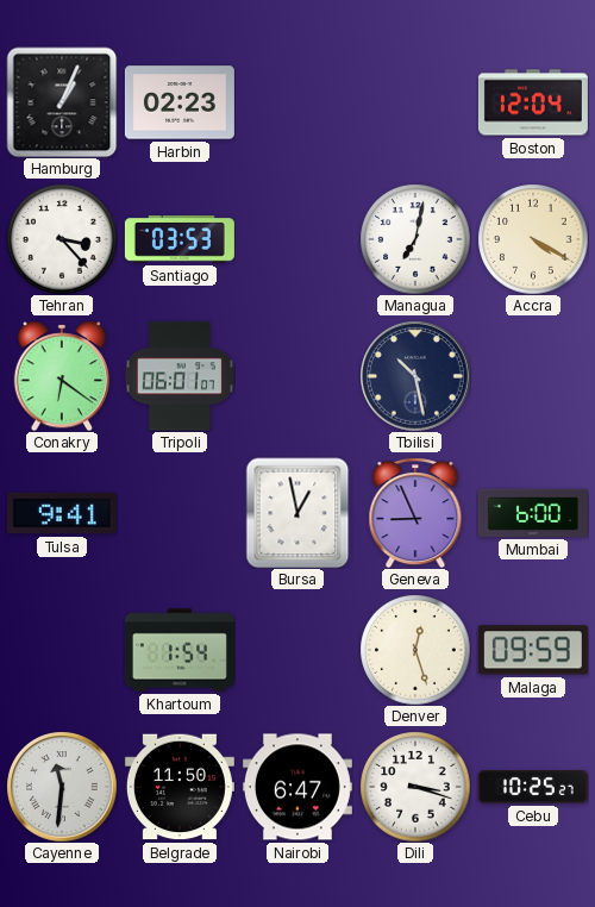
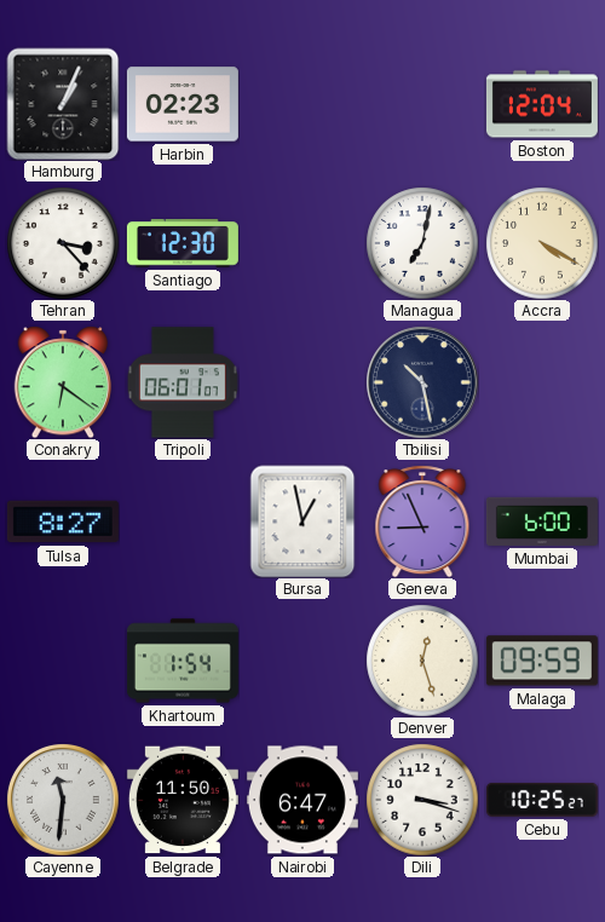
Santiago: 03:53 -> 12:30 (183, 243)
Tulsa: 9:41 -> 8:27 (63, 521)
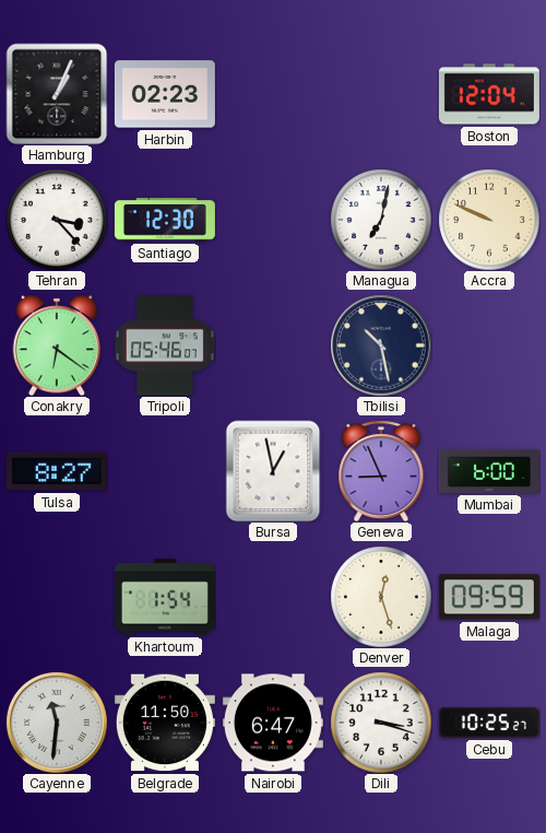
Accra: 4:20 -> 9:49 (489, 220)
Tripoli: 06:01 -> 05:46 (165, 345)
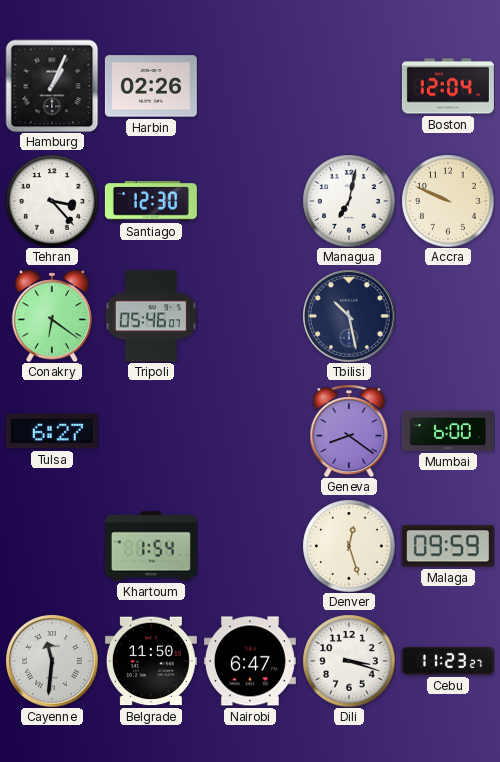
Harbin: 02:23 -> 02:26 (151, 86)
Tulsa: 8:27 -> 6:27 (52, 431)
Bursa: 12:58 -> none (273, 471)
Geneva: 8:56 -> 8:21 (349, 431)
Cebu: 10:25 -> 11:23 (448, 661)
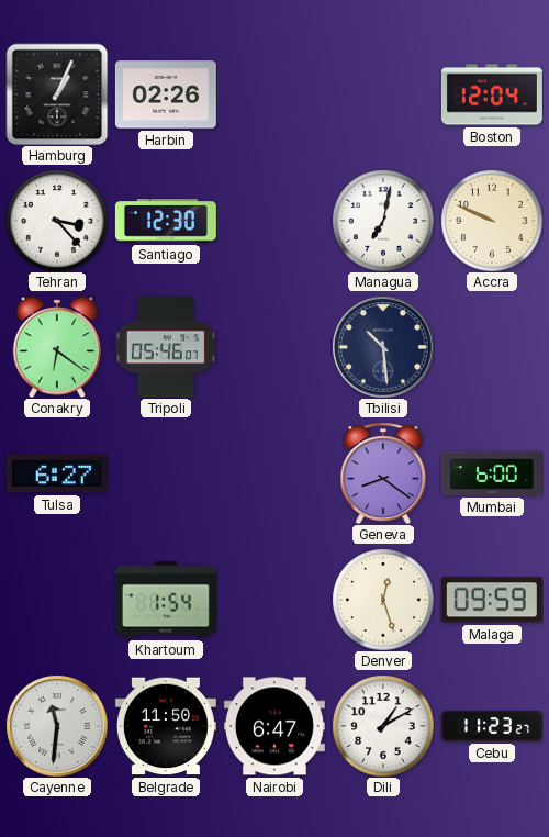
Tbilisi: 10:28 -> 10:29 (383, 347)
Dili: 3:18 -> 1:10 (383, 726)
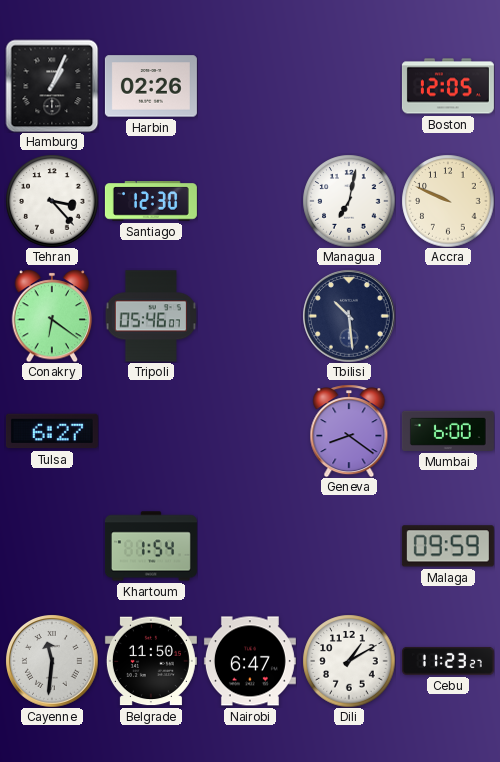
Boston: 12:04 -> 12:05 (448, 86)
Denver: 12:27 -> none (383, 600)
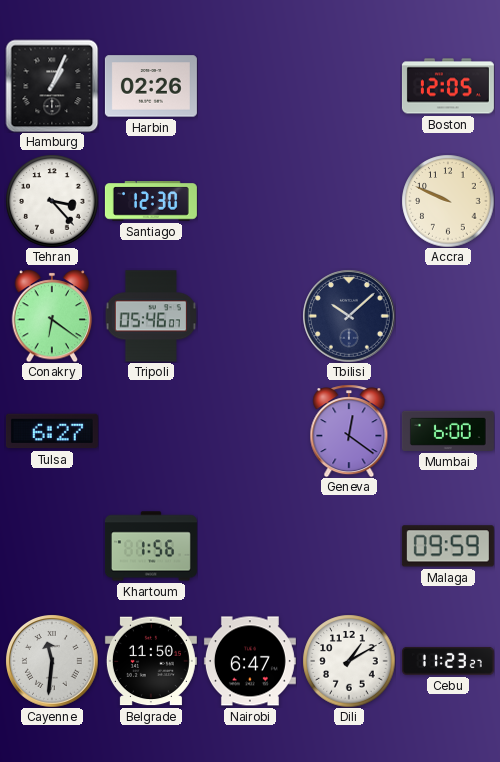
Managua: 7:02 -> none (349, 201)
Tbilisi: 10:29 -> 10:08 (349, 316)
Geneva: 8:21 -> 12:21 (349, 431)
Khartoum: 1:54 -> 1:56 (151, 546)
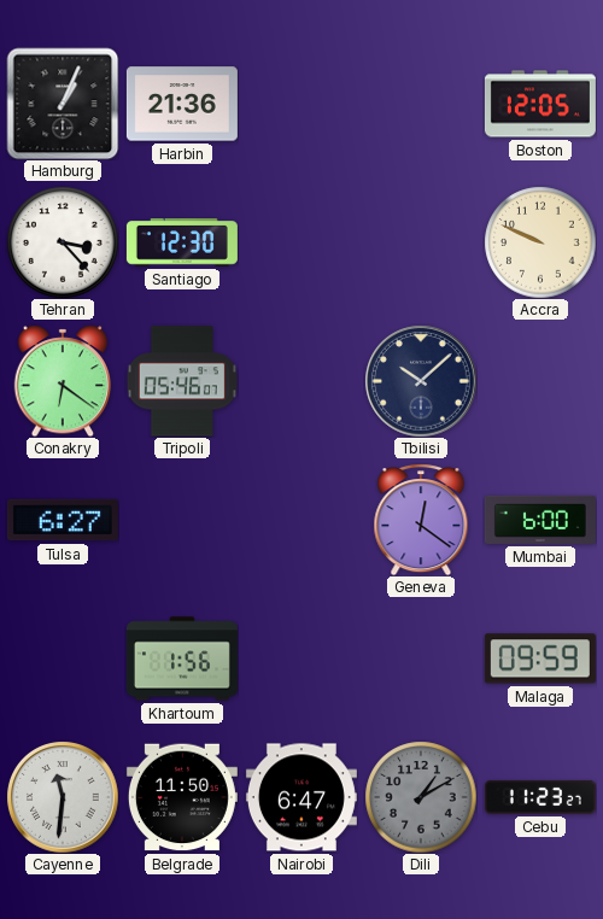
Harbin: 02:26 -> 21:36 (182, 104)
Dili dial: white -> grey (421, 797)
